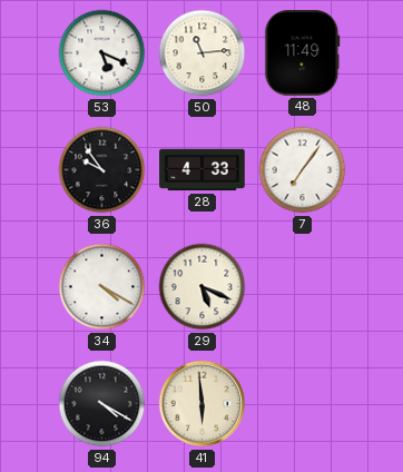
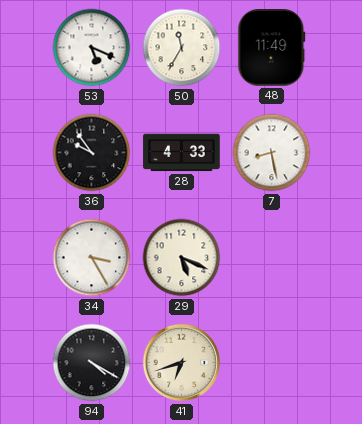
50: 11:14 -> 11:35 (182, 48)
7: 7:06 -> 8:28 (272, 153)
34: 4:20 -> 3:25 (92, 258)
41: 5:59 -> 6:42 (182, 363)
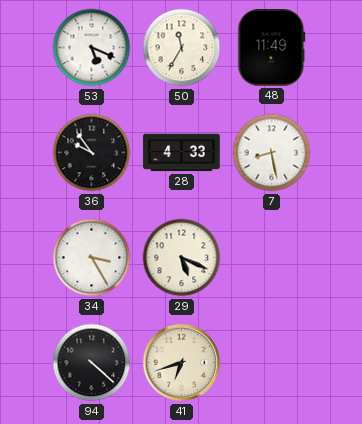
94: 4:20 -> 4:22 (92, 363)
